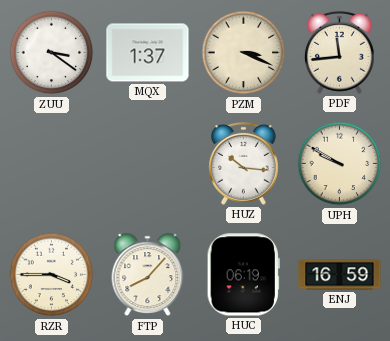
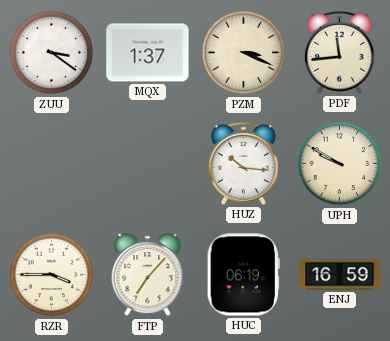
FTP: 8:07 -> 7:07 (148, 275)
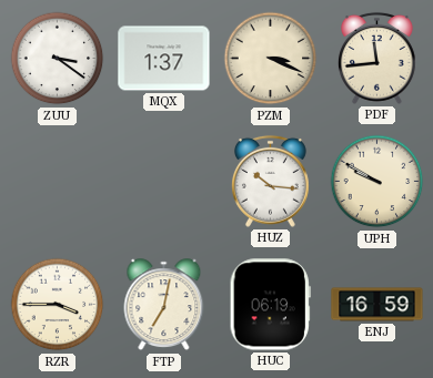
FTP: 7:07 -> 7:02 (164, 305)
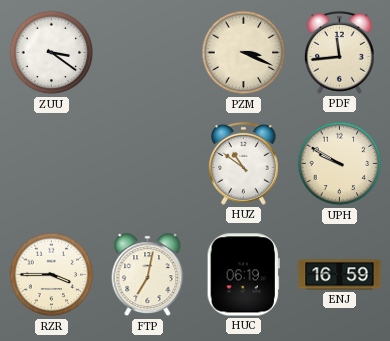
MQX: 1:37 -> none (164, 59)
HUZ: 10:16 -> 10:51 (243, 163)
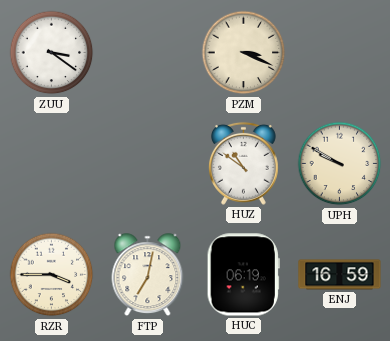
PDF: 11:44 -> none (339, 52)
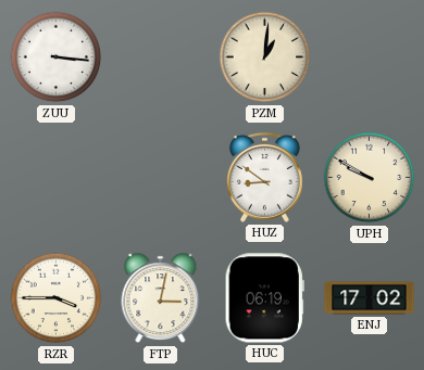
ZUU: 3:21 -> 3:16 (57, 58)
PZM: 3:19 -> 1:01 (265, 58)
HUZ: 10:51 -> 8:51 (264, 177)
FTP: 7:02 -> 3:02 (161, 298)
ENJ: 16:59 -> 17:02 (370, 298)
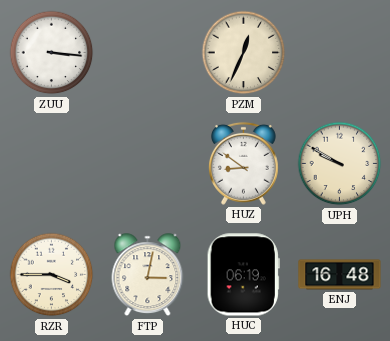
PZM: 1:01 -> 12:34 (244, 53)
ENJ: 17:02 -> 16:48 (340, 275)
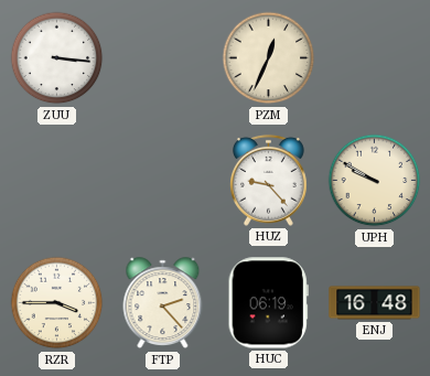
HUZ: 8:51 -> 9:23 (268, 180)
FTP: 3:02 -> 2:23 (163, 303)
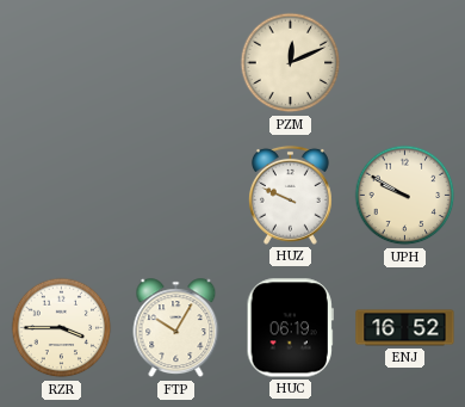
ZUU: 3:16 -> none (57, 58)
PZM: 12:34 -> 12:11 (291, 63)
HUZ: 9:23 -> 9:49 (290, 195)
FTP: 2:23 -> 10:05 (176, 328)
ENJ: 16:48 -> 16:52 (405, 328)
